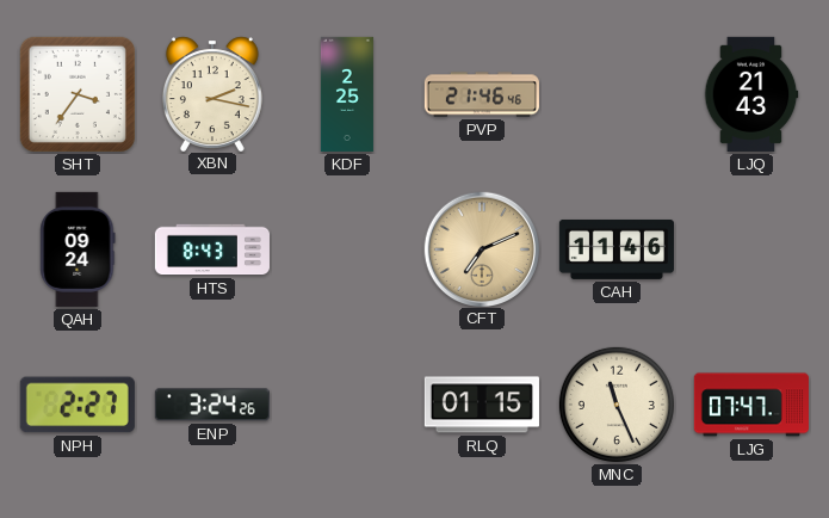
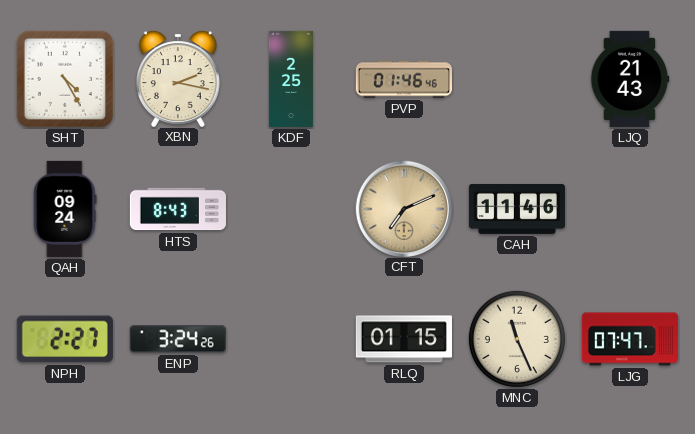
SHT: 3:36 -> 4:25 (65, 79)
PVP: 21:46 -> 01:46 (404, 79)
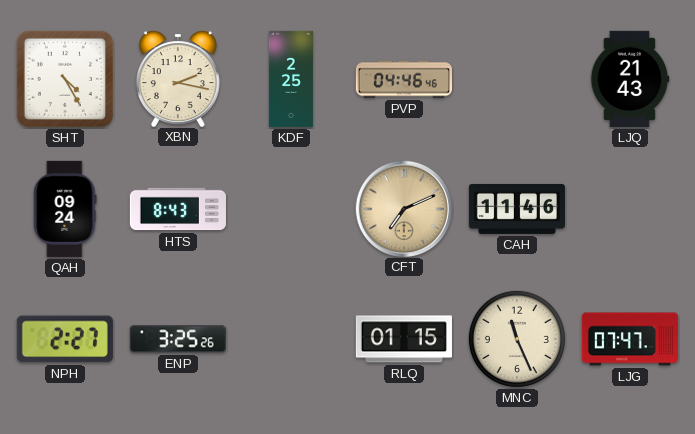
PVP: 01:46 -> 04:46 (404, 79)
ENP: 3:24 -> 3:25 (178, 339)
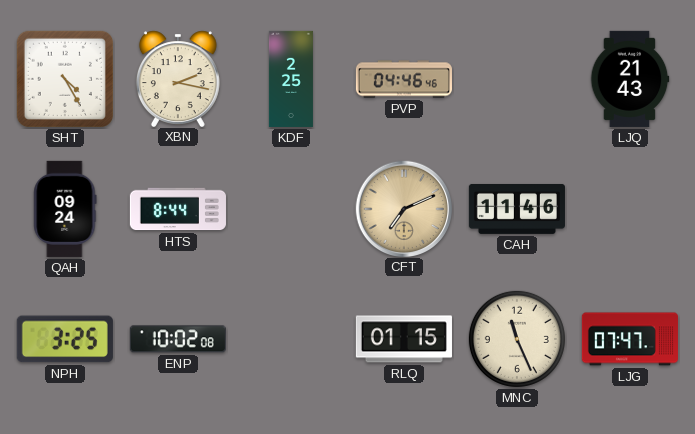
HTS: 8:43 -> 8:44 (178, 209)
NPH: 2:27 -> 3:25 (65, 339)
ENP: 3:25 -> 10:02 (178, 339)
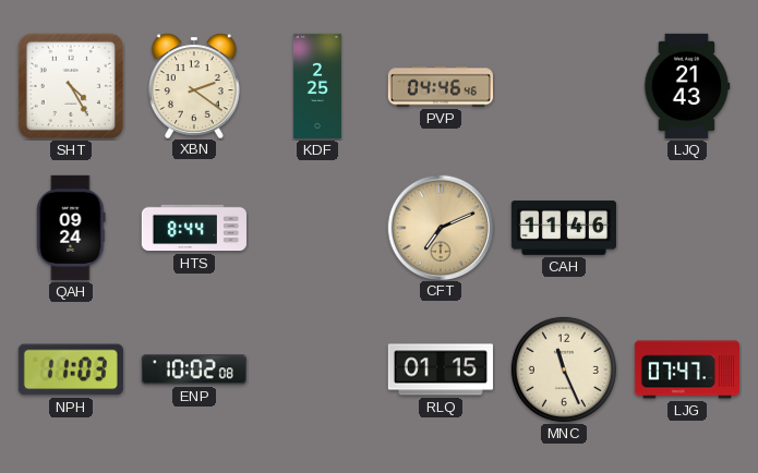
XBN: 2:17 -> 2:21 (194, 85)
NPH: 3:25 -> 11:03 (71, 369)
